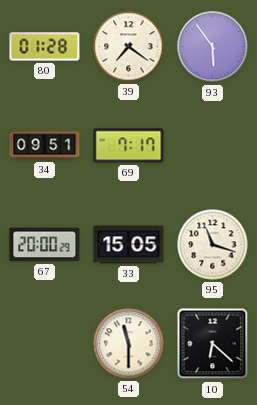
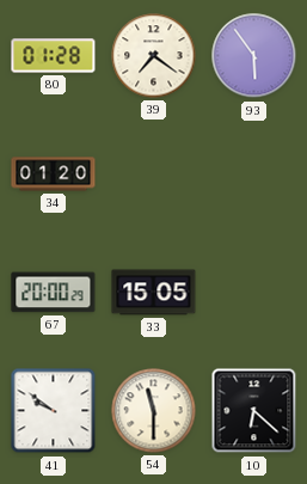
34: 09:51 -> 01:20 (54, 174)
69: 7:17 -> none (129, 146)
95: 11:18 -> none (213, 245)
41: none -> 9:51 (54, 411)
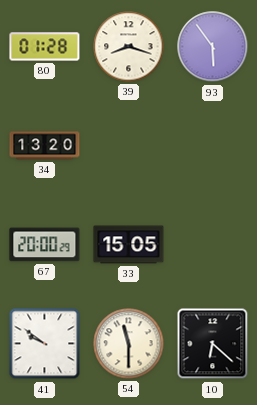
39: 7:21 -> 8:18 (129, 47)
34: 01:20 -> 13:20 (45, 146)
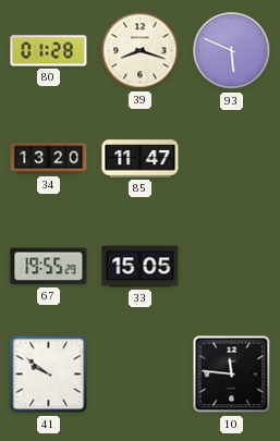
93: 5:54 -> 5:49 (232, 51)
85: none -> 11:47 (141, 159)
67: 20:00 -> 19:55 (49, 267)
54: 11:30 -> none (129, 344)
10: 6:22 -> 11:46 (232, 375)
